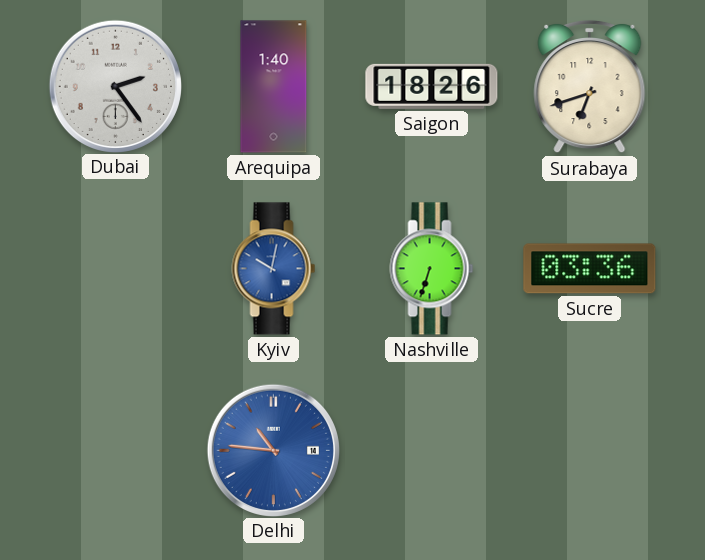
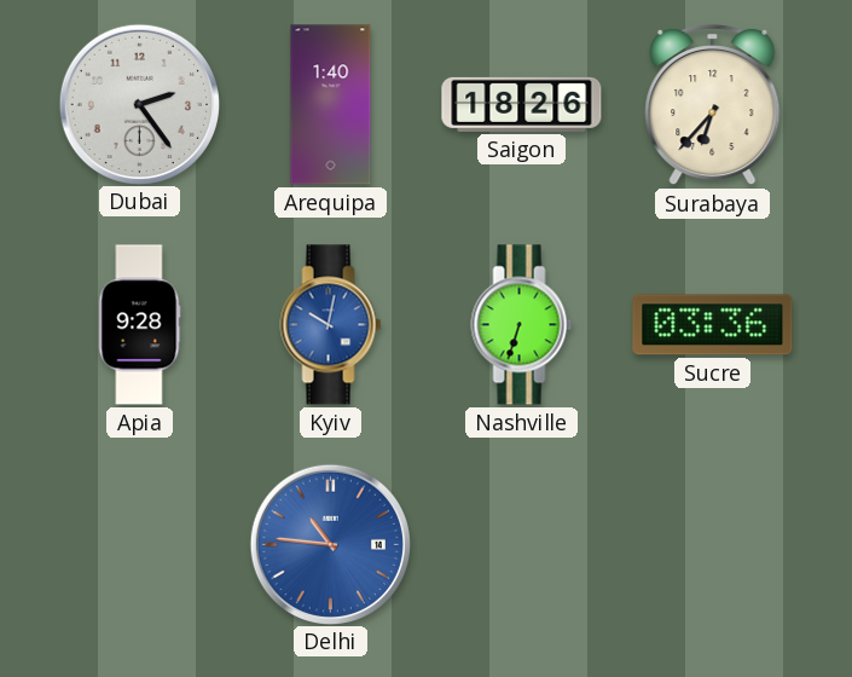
Surabaya: 6:42 -> 6:37 (713, 105)
Apia: none -> 9:28 (139, 325)
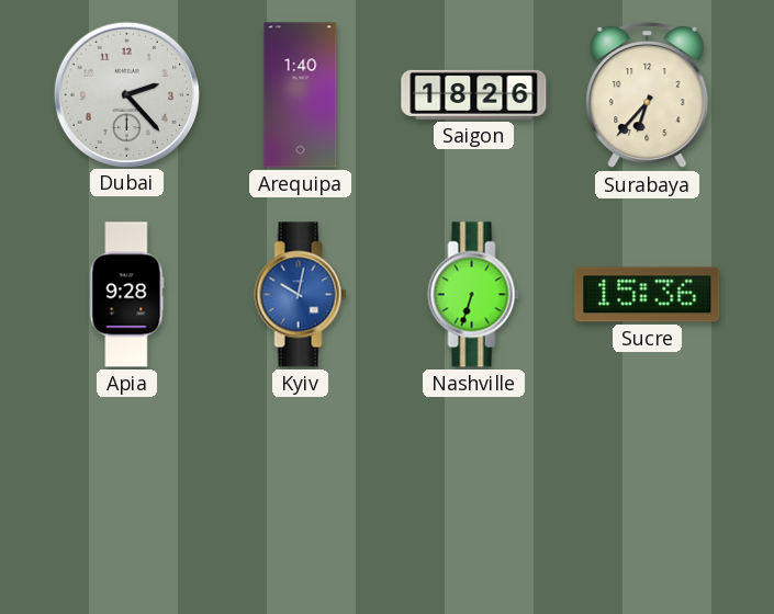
Dubai: 2:24 -> 2:23 (126, 94)
Sucre: 03:36 -> 15:36 (648, 295)
Delhi: 10:46 -> none (330, 544)
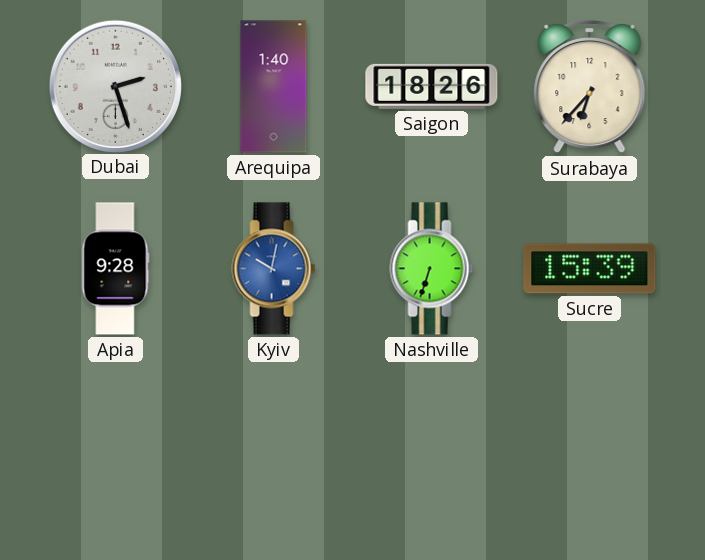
Dubai: 2:23 -> 2:27 (115, 86)
Sucre: 15:36 -> 15:39 (590, 269)
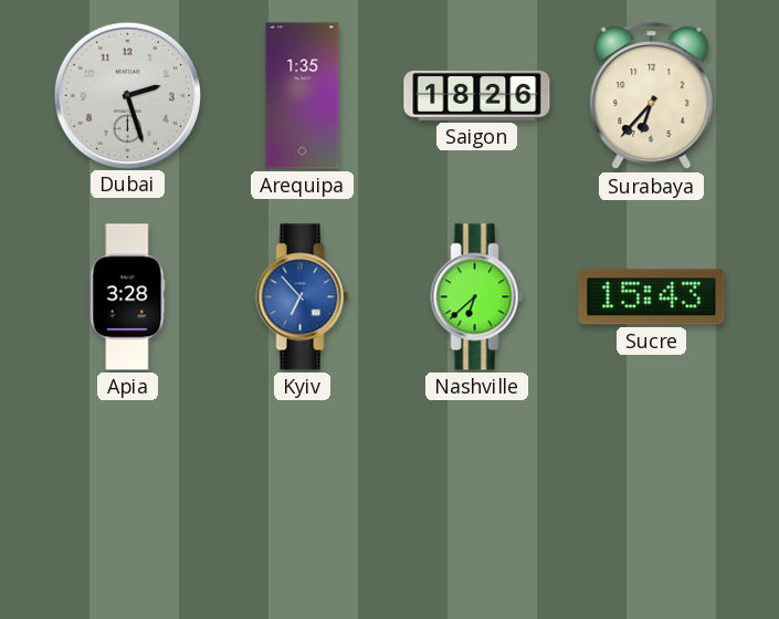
Arequipa: 1:40 -> 1:35 (303, 96)
Apia: 9:28 -> 3:28 (127, 297)
Kyiv: 10:02 -> 6:53 (303, 297)
Nashville: 6:33 -> 6:38 (477, 297)
Sucre: 15:39 -> 15:43 (652, 297)
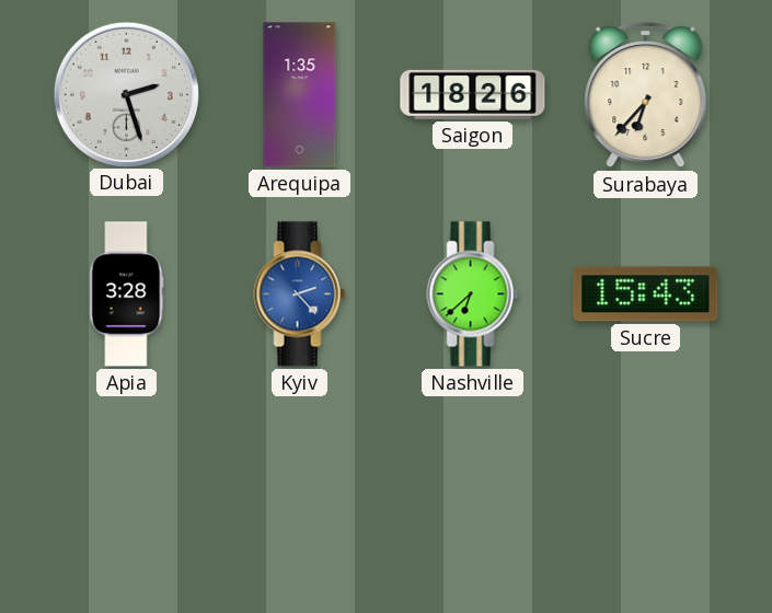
Kyiv: 6:53 -> 2:23 (300, 294)
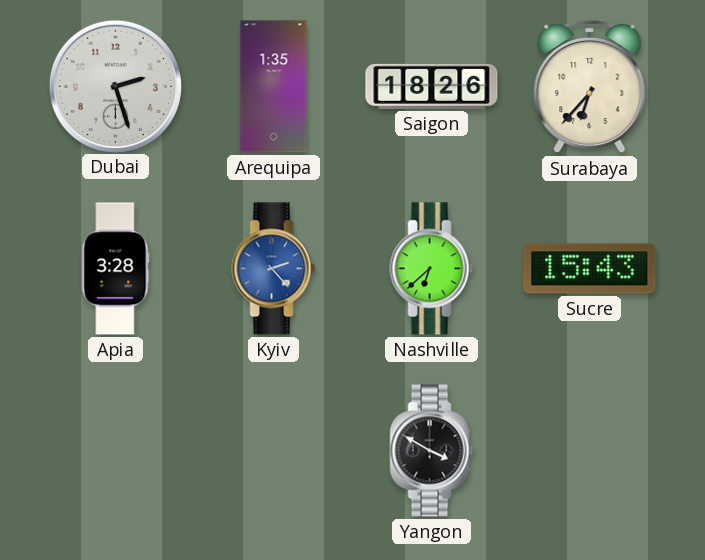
Yangon: none -> 3:50 (432, 451)
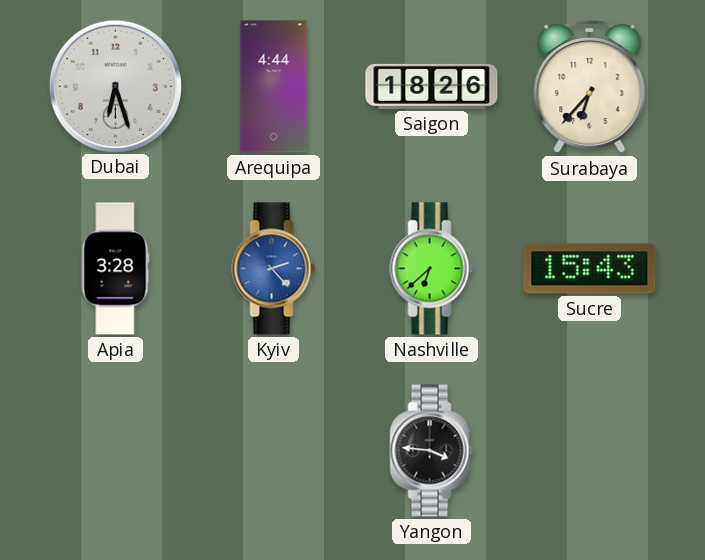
Dubai: 2:27 -> 6:27 (115, 86)
Arequipa: 1:35 -> 4:44 (274, 87)
Yangon: 3:50 -> 3:46 (432, 451)
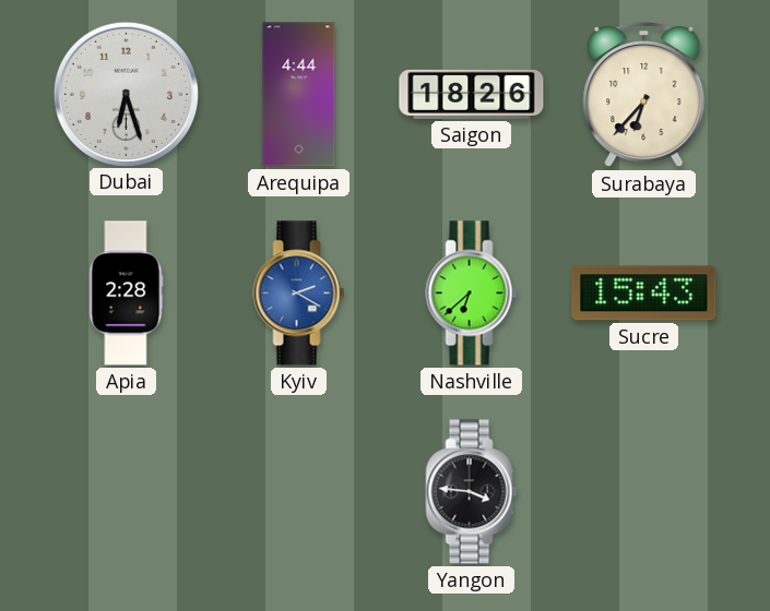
Apia: 3:28 -> 2:28 (126, 293)
Kyiv: 2:23 -> 2:20 (299, 293)
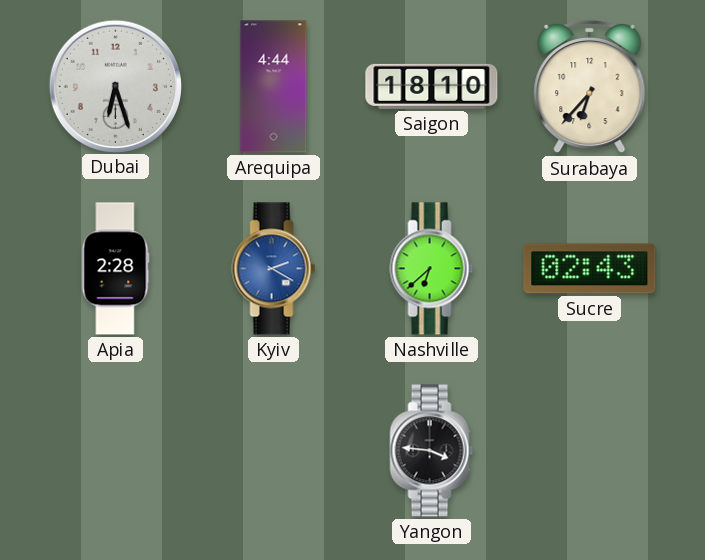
Saigon: 18:26 -> 18:10 (432, 86)
Sucre: 15:43 -> 02:43 (590, 269)
